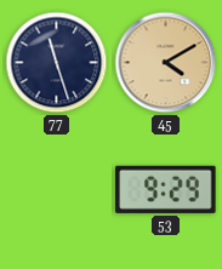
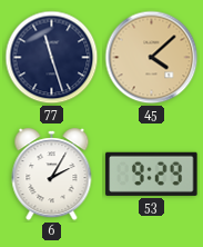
45: 4:10 -> 4:08 (152, 58)
6: none -> 2:05 (52, 175)
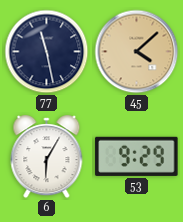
77: 11:27 -> 11:28 (47, 52)
6: 2:05 -> 6:05 (47, 157)
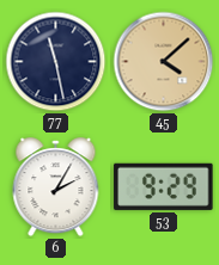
6: 6:05 -> 2:05 (56, 187)
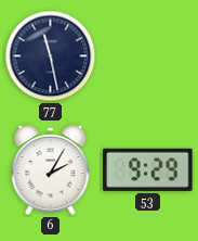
45: 4:08 -> none (164, 62)
